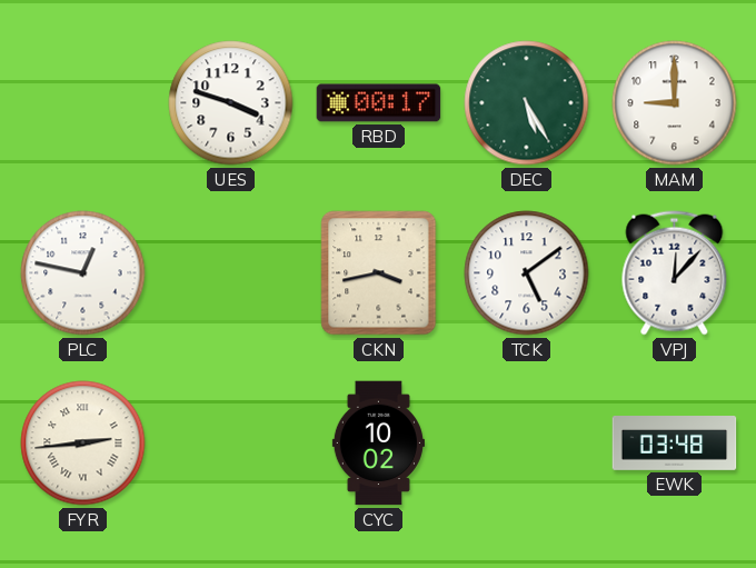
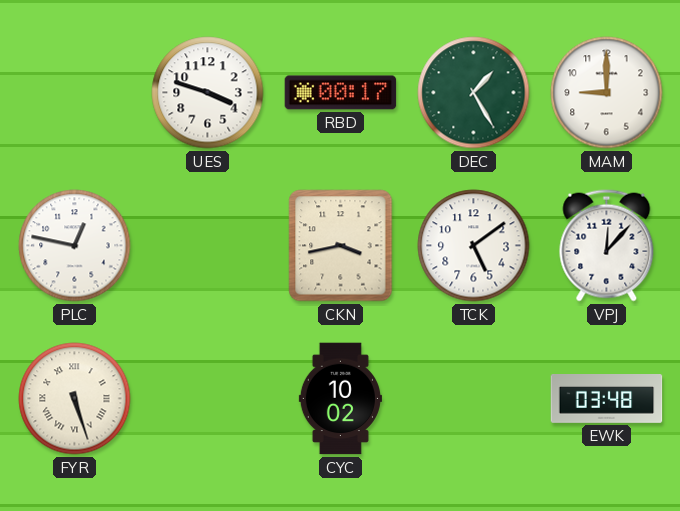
DEC: 5:25 -> 1:25 (474, 93)
FYR: 2:44 -> 5:27 (75, 399)
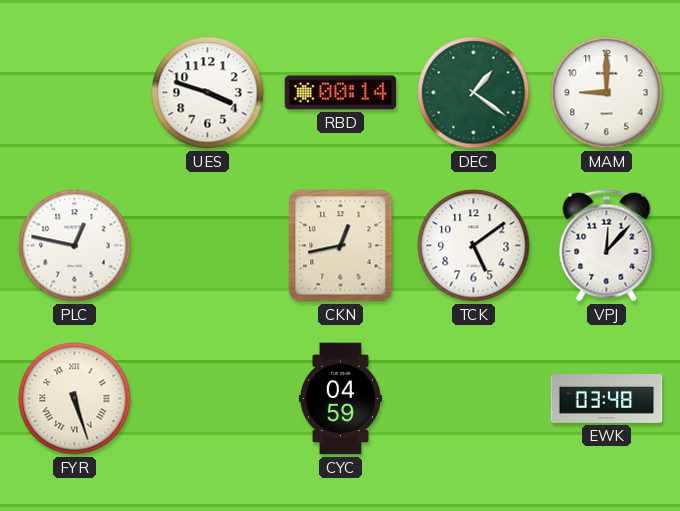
RBD: 00:17 -> 00:14 (341, 93)
DEC: 1:25 -> 1:21 (474, 93)
CKN: 3:43 -> 12:43 (341, 246)
CYC: 10:02 -> 04:59 (340, 399)
